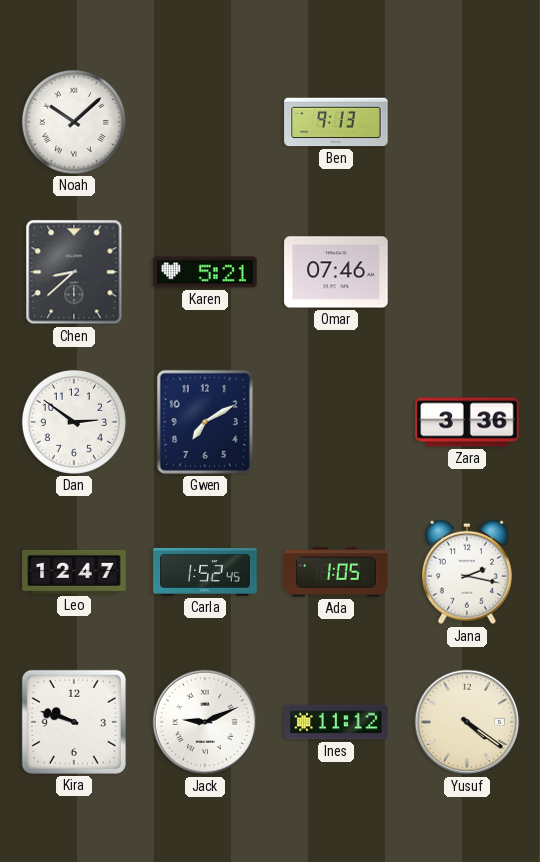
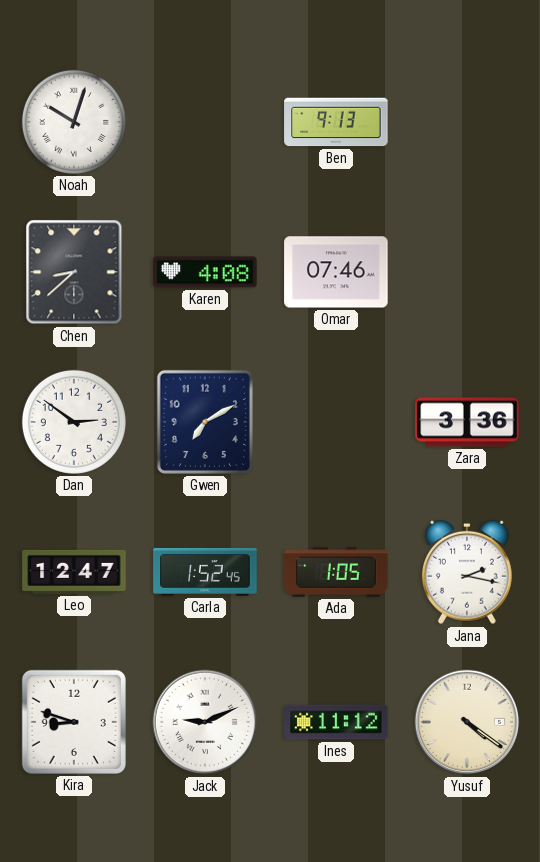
Noah: 10:08 -> 10:03 (74, 122)
Karen: 5:21 -> 4:08 (205, 272)
Kira: 9:48 -> 8:48 (74, 722)
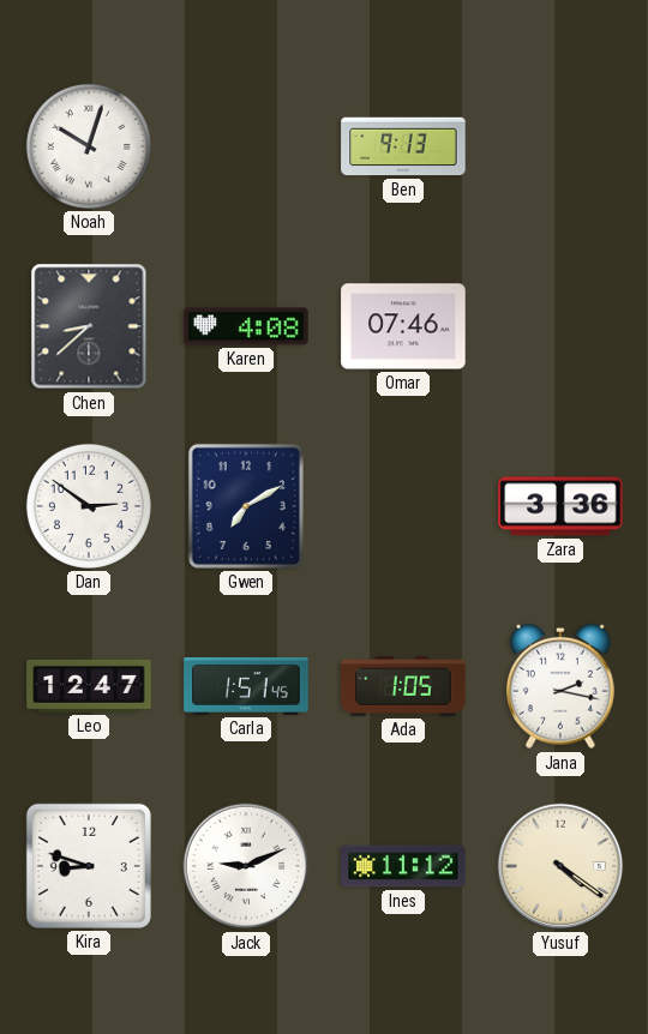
Carla: 1:52 -> 1:51 (246, 686)
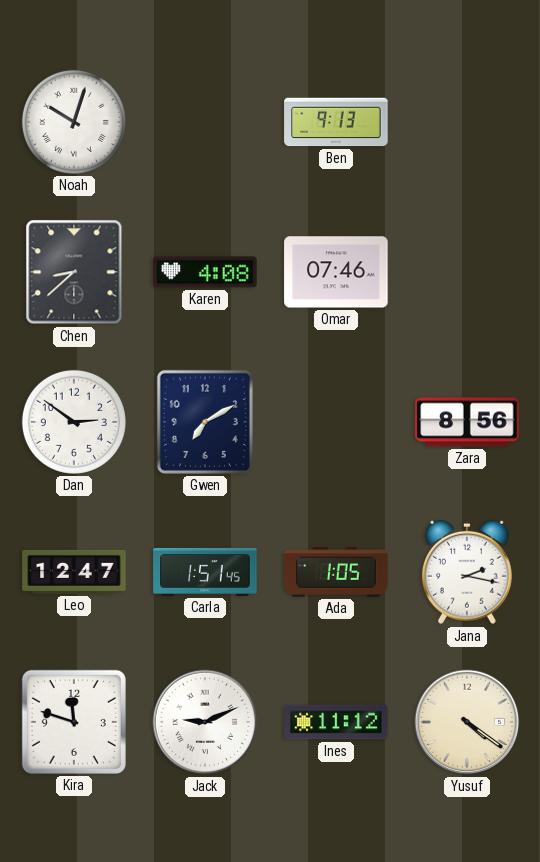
Zara: 3:36 -> 8:56 (467, 422)
Kira: 8:48 -> 11:48 (74, 722)
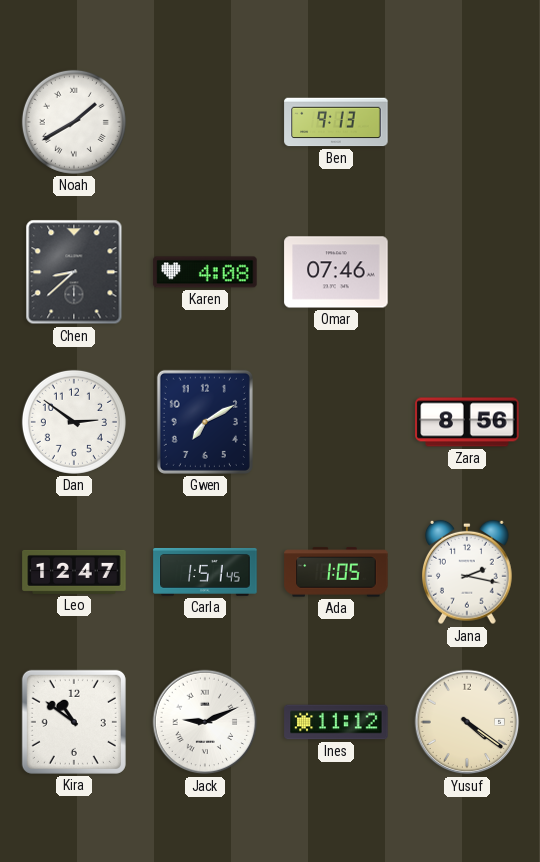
Noah: 10:03 -> 1:40 (74, 122)
Kira: 11:48 -> 10:51 (74, 722)
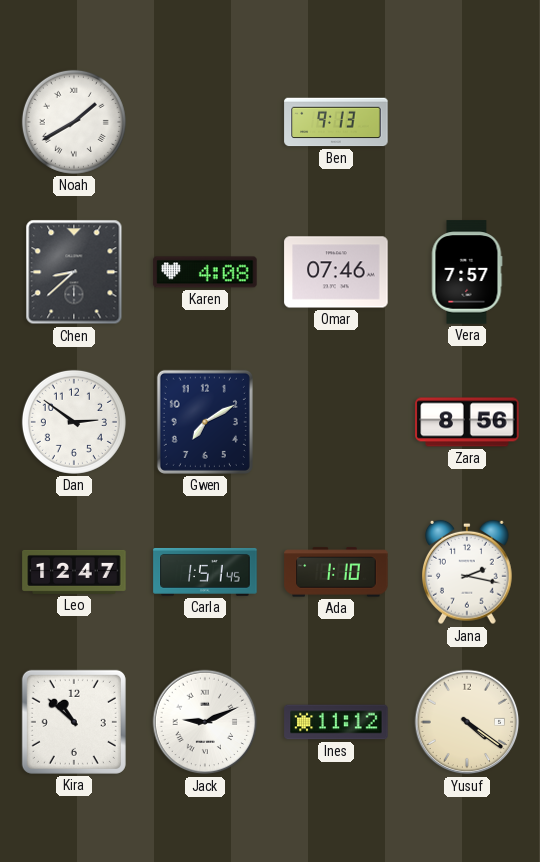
Vera: none -> 7:57 (467, 272)
Ada: 1:05 -> 1:10 (336, 572)
Kira: 10:51 -> 10:52 (74, 722)
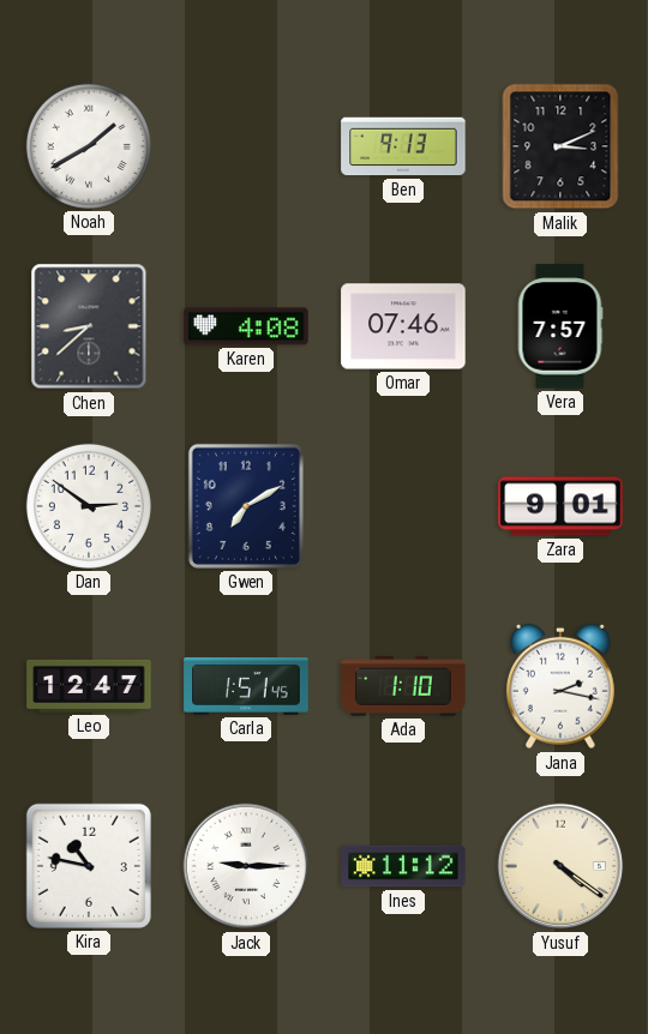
Malik: none -> 3:11 (560, 146)
Zara: 8:56 -> 9:01 (560, 506)
Kira: 10:52 -> 10:47 (89, 866)
Jack: 9:11 -> 9:15 (246, 866)
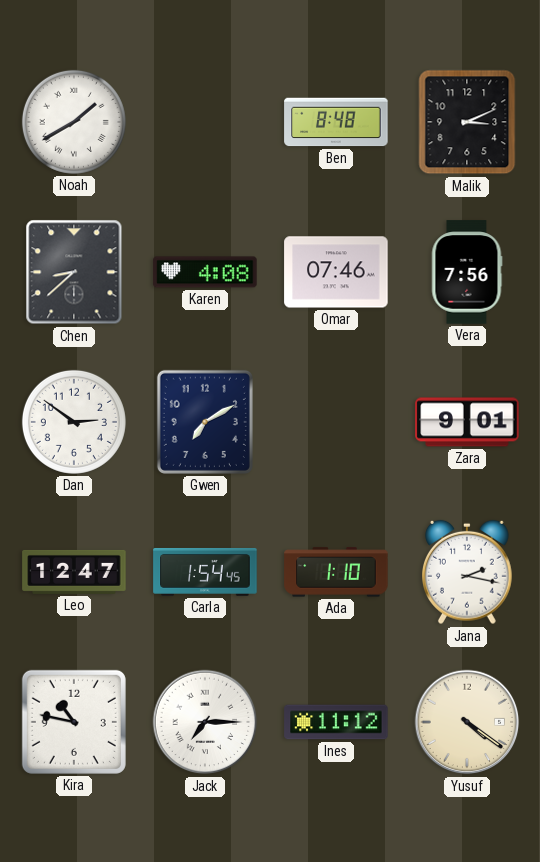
Ben: 9:13 -> 8:48 (336, 122)
Vera: 7:57 -> 7:56 (467, 272)
Carla: 1:51 -> 1:54 (205, 572)
Jack: 9:15 -> 7:15 (205, 722)
